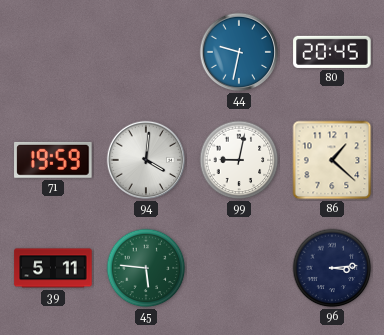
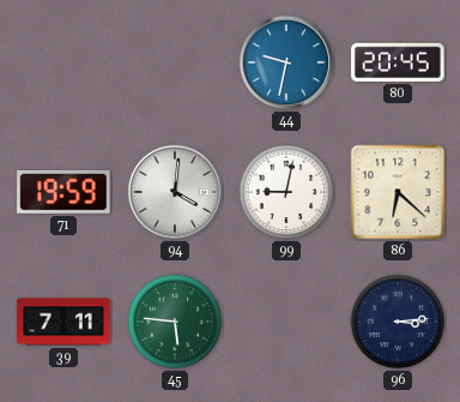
86: 1:22 -> 6:22 (398, 192)
39: 5:11 -> 7:11 (63, 322)
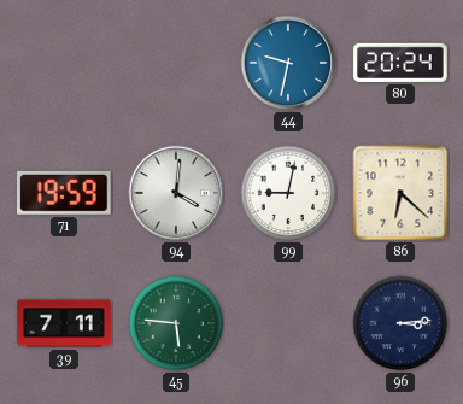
80: 20:45 -> 20:24 (400, 63)
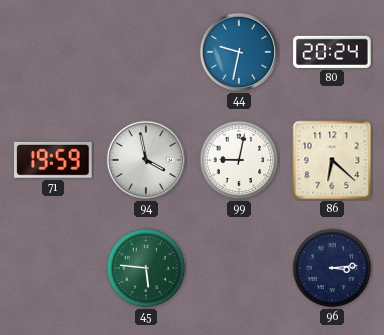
94: 4:01 -> 3:58 (146, 160)
39: 7:11 -> none (64, 323)
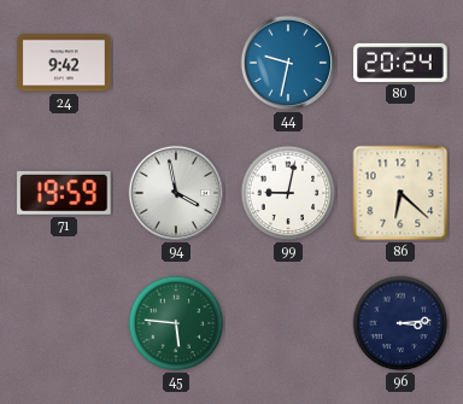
24: none -> 9:42 (64, 63)
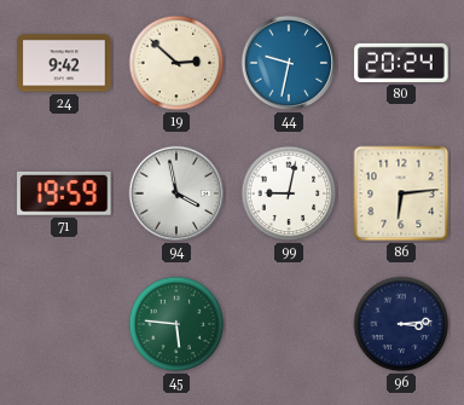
19: none -> 2:52 (176, 63)
86: 6:22 -> 6:14 (401, 193)
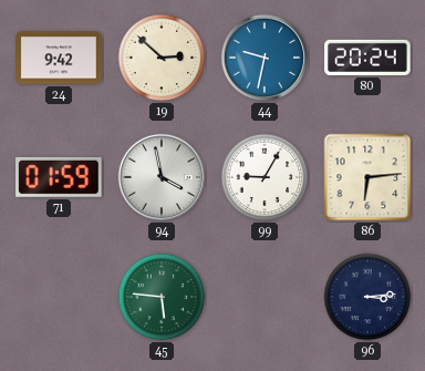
71: 19:59 -> 01:59 (59, 177)
99: 9:02 -> 9:05 (265, 177)
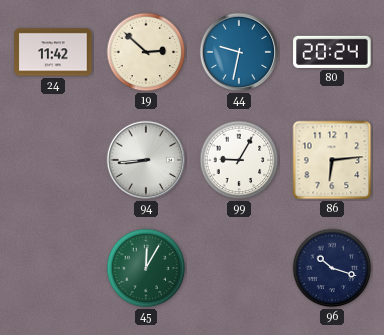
24: 9:42 -> 11:42 (53, 52)
71: 01:59 -> none (59, 177)
94: 3:58 -> 8:44 (146, 160)
45: 5:46 -> 12:05 (146, 268)
96: 3:14 -> 10:18 (332, 268)
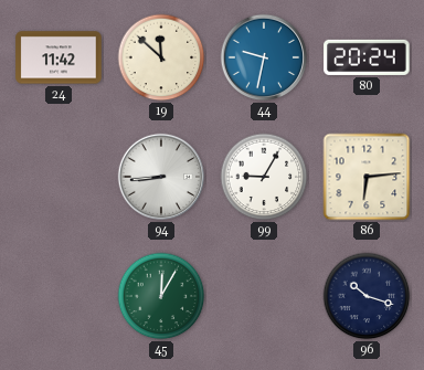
19: 2:52 -> 11:52 (161, 57)
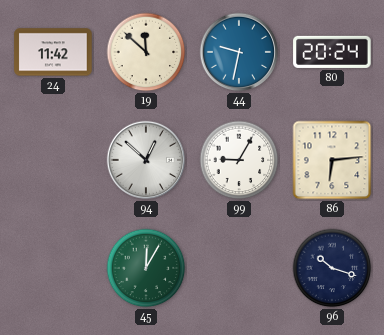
94: 8:44 -> 12:52 (146, 160)
